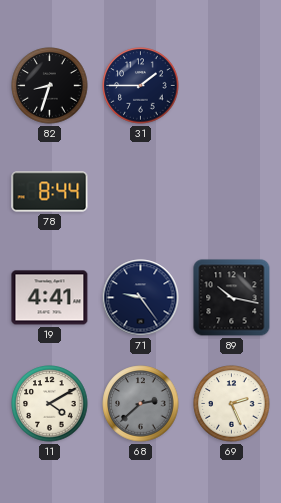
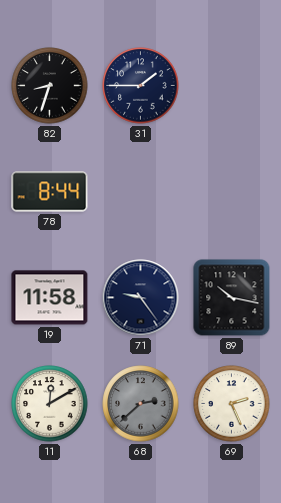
19: 4:41 -> 11:58 (50, 298)
11: 4:10 -> 12:10 (50, 404)
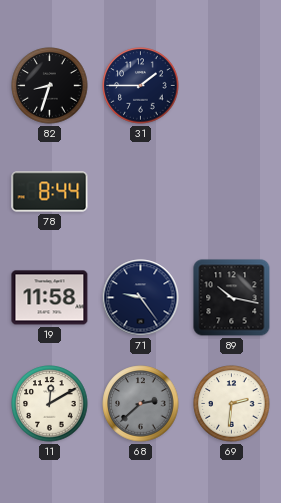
69: 2:26 -> 2:31 (232, 404)
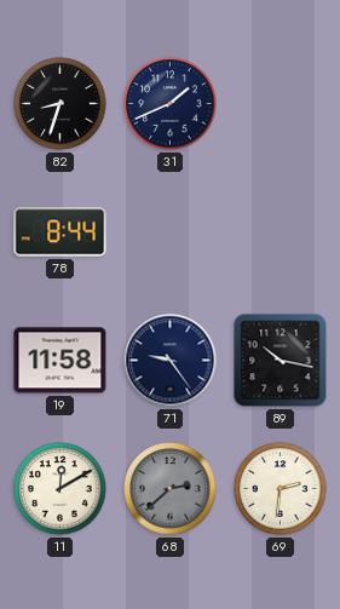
31: 1:45 -> 1:41 (171, 104)
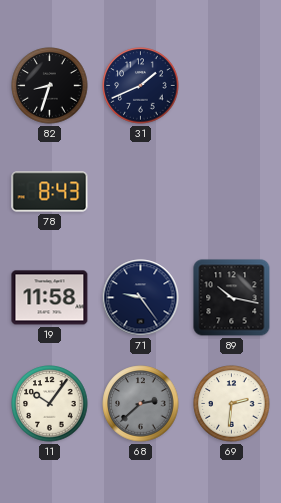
78: 8:44 -> 8:43 (50, 192)
11: 12:10 -> 10:06 (50, 404)
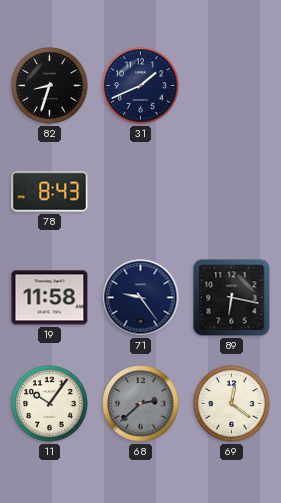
89: 10:17 -> 6:17 (232, 298)
69: 2:31 -> 12:21 (232, 404)
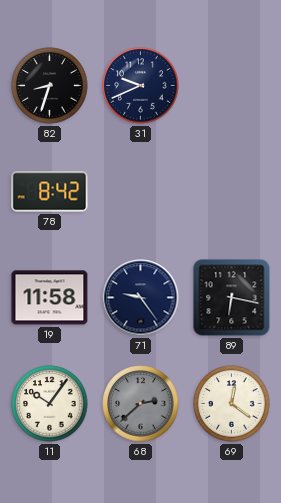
31: 1:41 -> 9:41 (141, 86)
78: 8:43 -> 8:42 (50, 192)
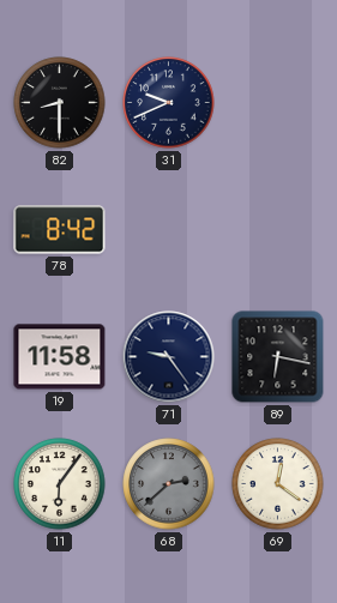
82: 8:33 -> 8:30 (60, 103)
11: 10:06 -> 6:06 (60, 484)
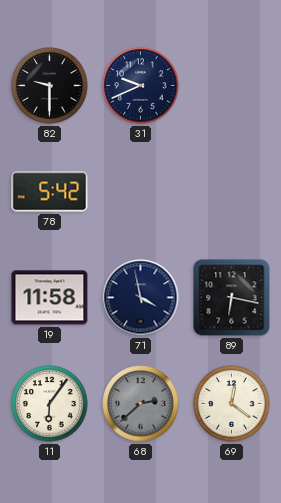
82: 8:30 -> 9:30 (50, 86)
78: 8:42 -> 5:42 (50, 192)
71: 9:24 -> 3:58 (141, 298)
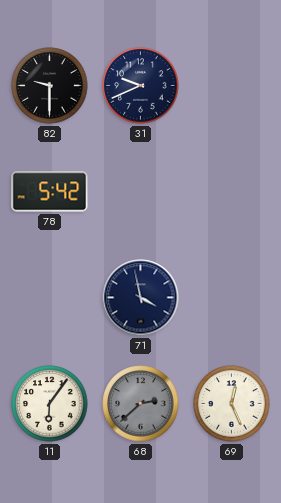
19: 11:58 -> none (50, 298)
89: 6:17 -> none (232, 298)
69: 12:21 -> 12:26 (232, 404)
